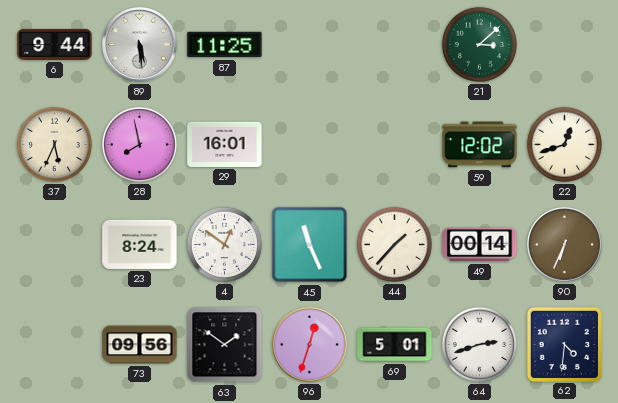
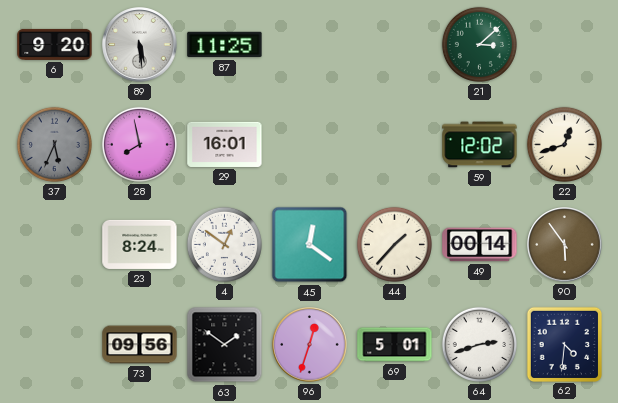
6: 9:44 -> 9:20 (55, 44)
37 dial: cream -> grey (54, 144)
45: 11:26 -> 12:21 (310, 245)
90: 6:34 -> 5:54 (565, 245)
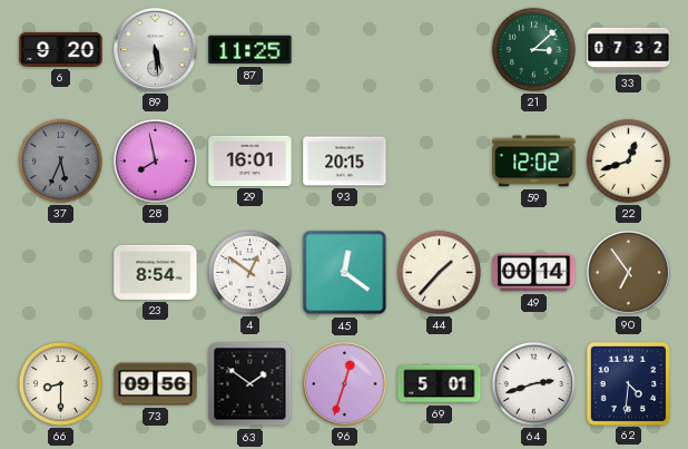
33: none -> 07:32 (629, 50)
93: none -> 20:15 (345, 162)
23: 8:24 -> 8:54 (156, 272)
90: 5:54 -> 6:54 (629, 273)
66: none -> 8:30 (60, 383)
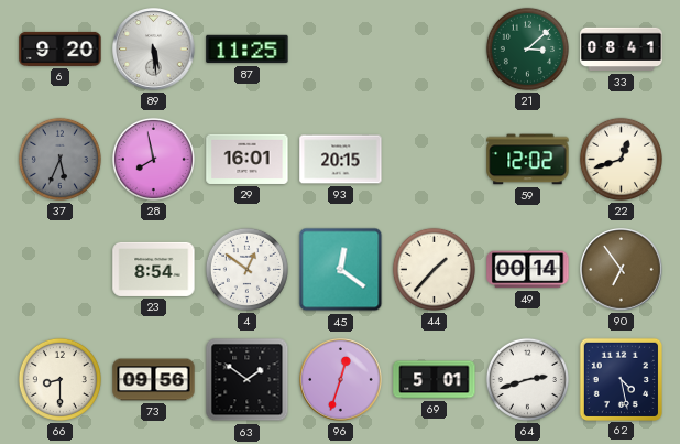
33: 07:32 -> 08:41 (622, 50)
62: 4:31 -> 4:28 (621, 379)
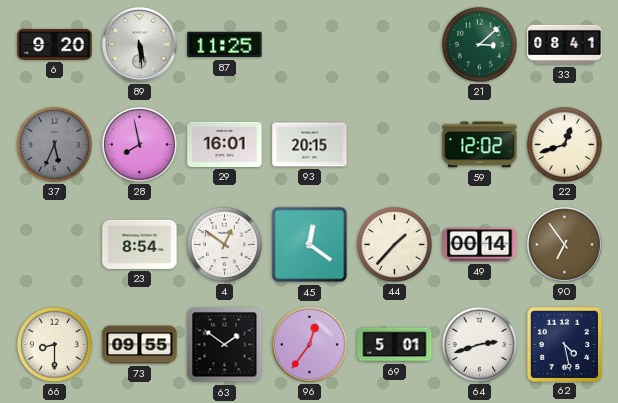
73: 09:56 -> 09:55 (140, 345)
96: 12:33 -> 12:36 (310, 345)
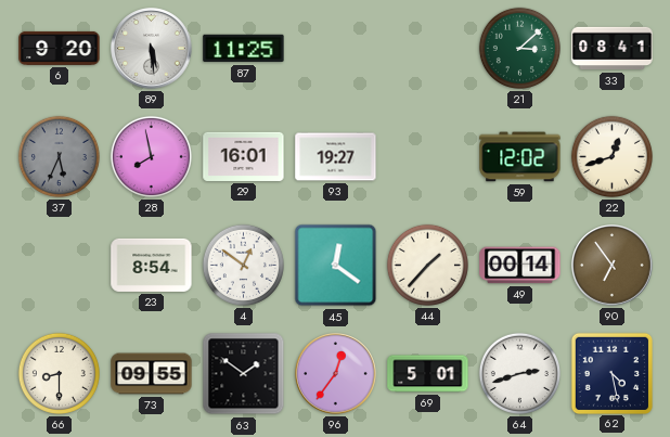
93: 20:15 -> 19:27 (336, 157)
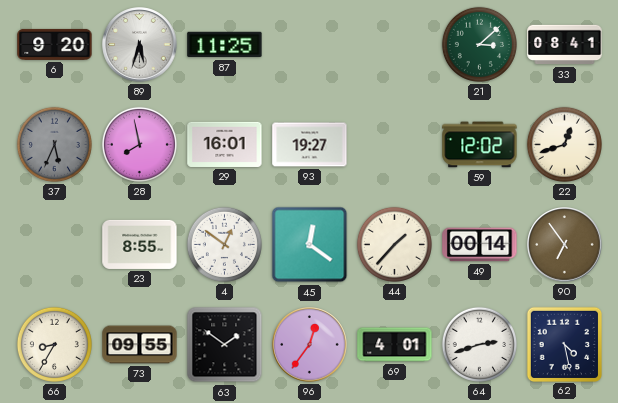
89: 5:29 -> 5:33 (140, 45)
23: 8:54 -> 8:55 (140, 244)
66: 8:30 -> 8:35 (54, 344)
69: 5:01 -> 4:01 (395, 345)
